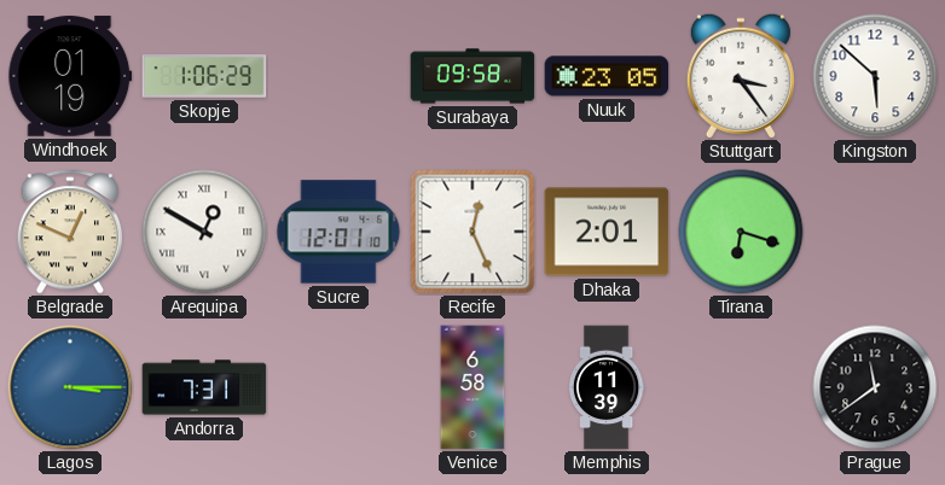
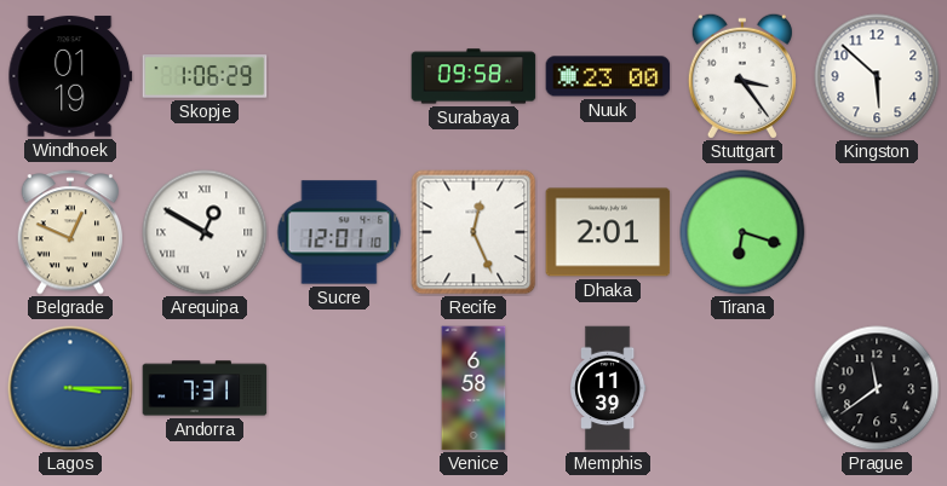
Nuuk: 23:05 -> 23:00 (608, 76)
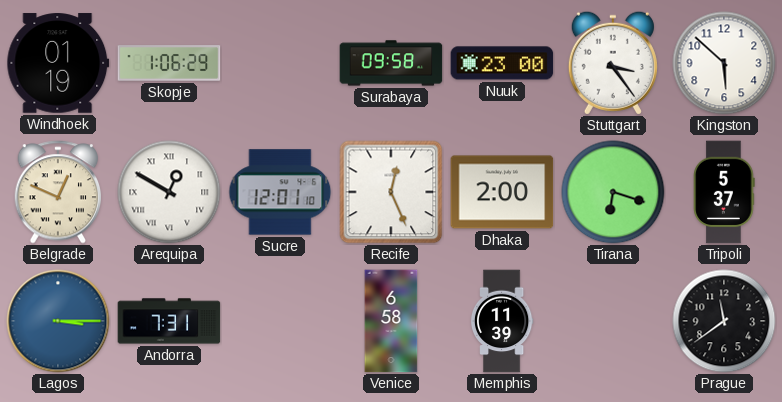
Dhaka: 2:01 -> 2:00 (502, 192)
Tripoli: none -> 5:37 (724, 192)
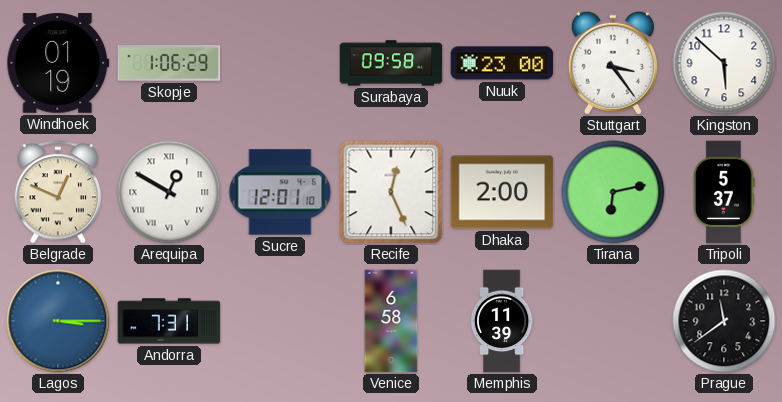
Tirana: 6:18 -> 6:13 (613, 192)
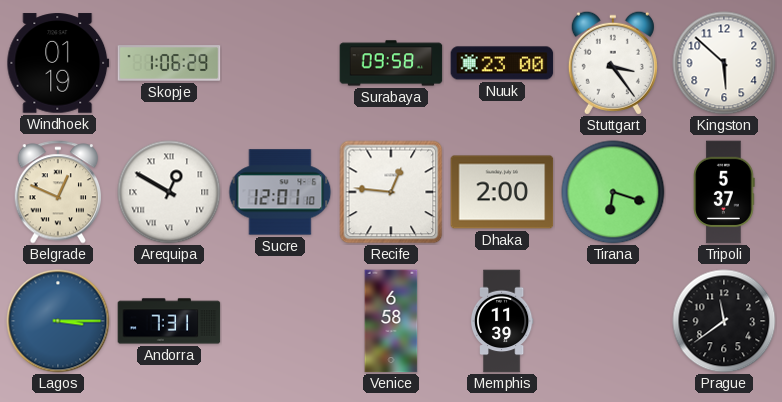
Recife: 12:26 -> 12:46 (391, 192)
Tirana: 6:13 -> 6:18 (613, 192)
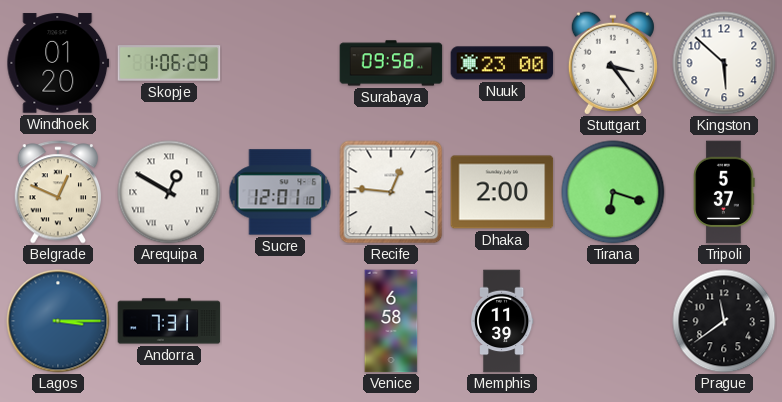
Windhoek: 01:19 -> 01:20 (58, 63)
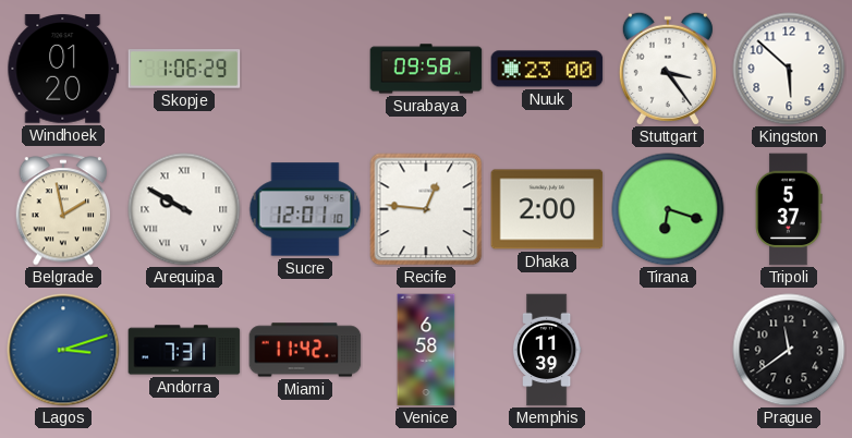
Belgrade: 12:49 -> 1:58 (63, 209)
Arequipa: 12:50 -> 9:50 (184, 209)
Lagos: 3:15 -> 3:12 (63, 350)
Miami: none -> 11:42 (305, 350)
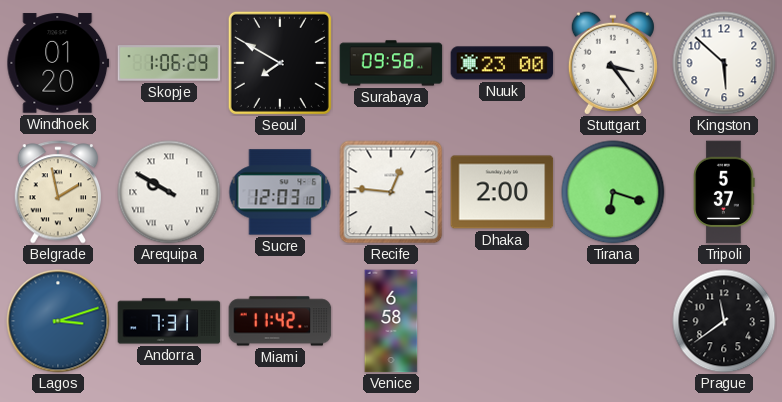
Seoul: none -> 7:50 (280, 63)
Sucre: 12:01 -> 12:03 (280, 192)
Memphis: 11:39 -> none (547, 350)
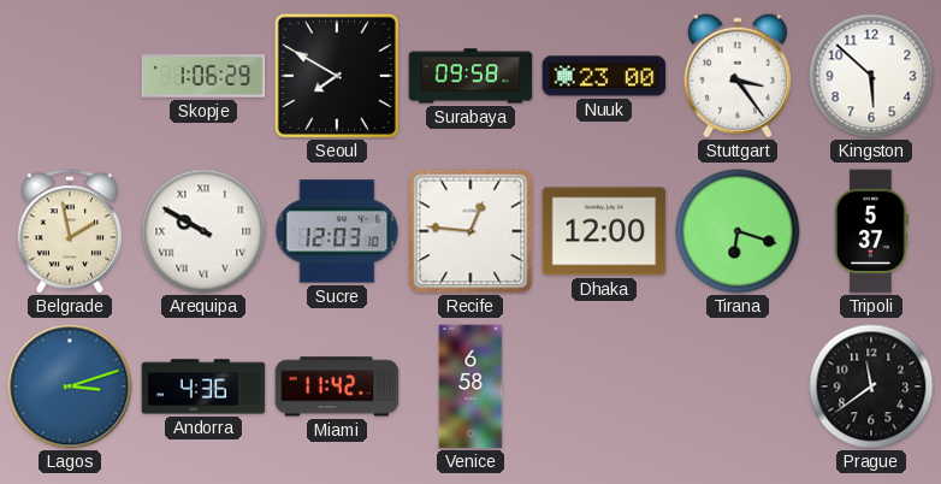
Windhoek: 01:20 -> none (58, 63)
Dhaka: 2:00 -> 12:00 (604, 231)
Andorra: 7:31 -> 4:36 (203, 386)
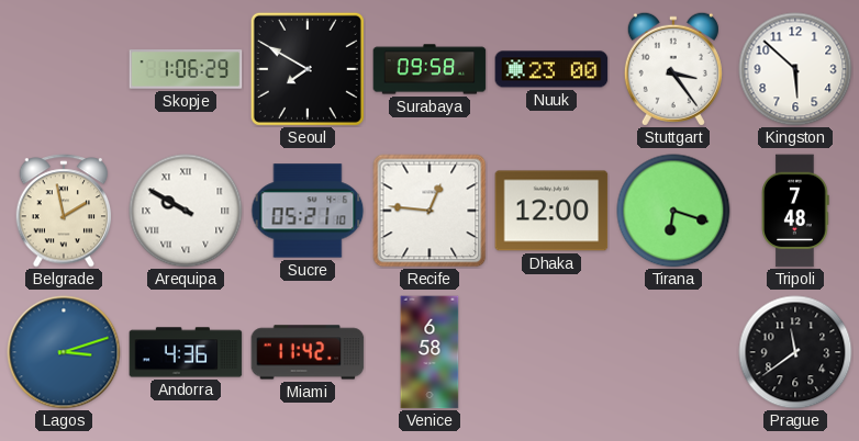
Sucre: 12:03 -> 05:21 (308, 211)
Tripoli: 5:37 -> 7:48 (795, 211)
